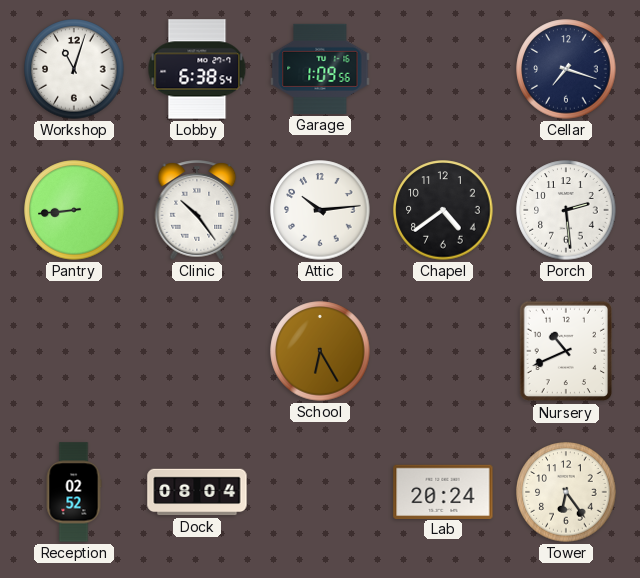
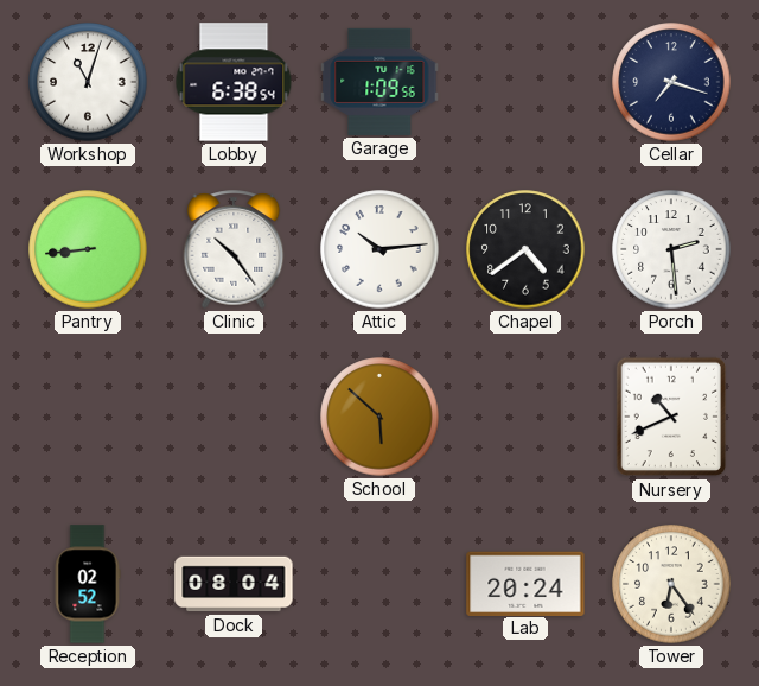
School: 6:25 -> 5:52 (379, 417)
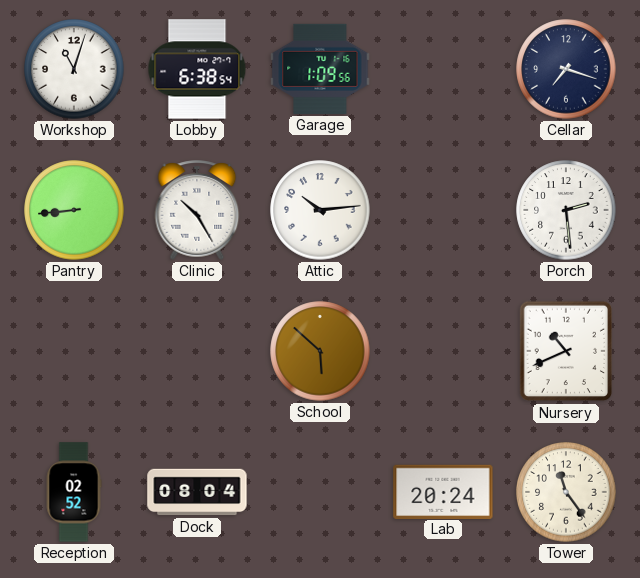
Clinic: 10:24 -> 10:25 (197, 210)
Chapel: 4:39 -> none (525, 249)
Tower: 6:24 -> 11:24 (566, 492)
